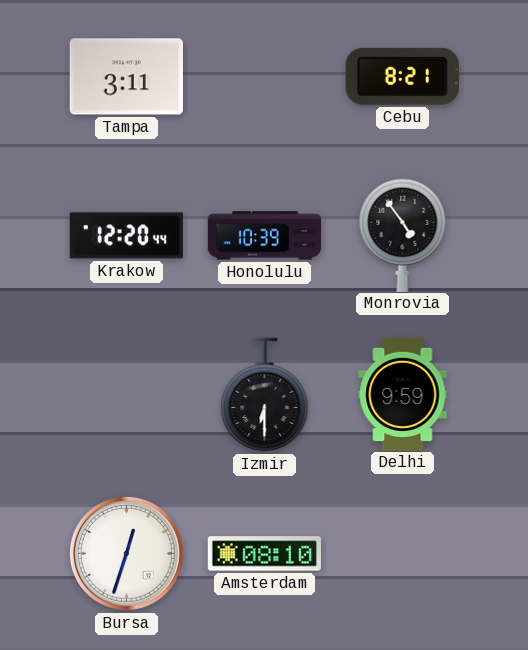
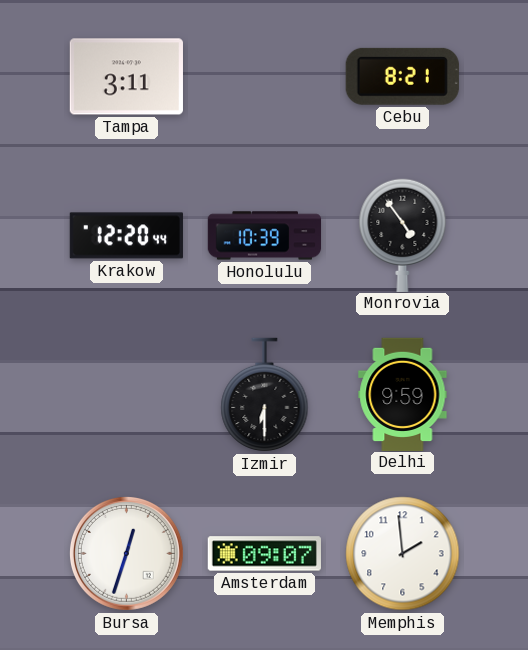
Amsterdam: 08:10 -> 09:07 (264, 554)
Memphis: none -> 1:59 (403, 554)
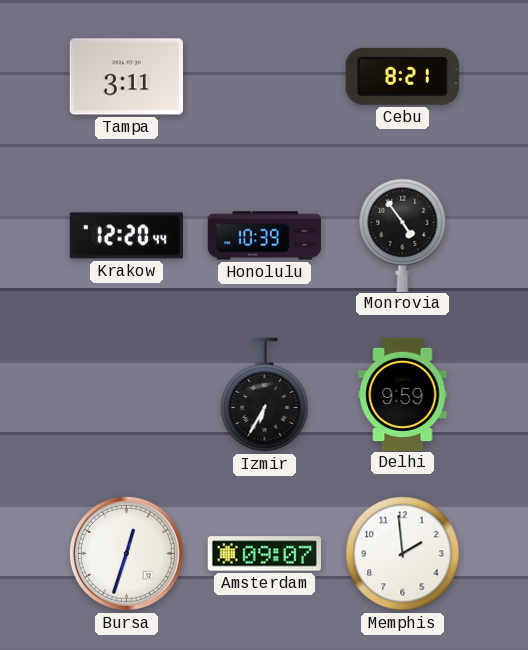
Izmir: 6:30 -> 6:35 (265, 395)
